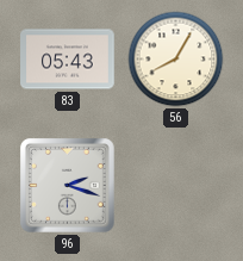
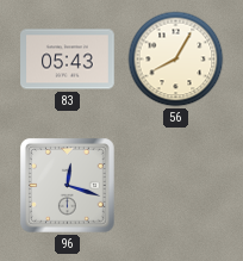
96: 2:18 -> 12:18 (68, 186)
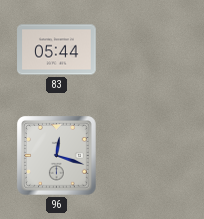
83: 05:43 -> 05:44 (57, 50)
56: 8:05 -> none (176, 60)
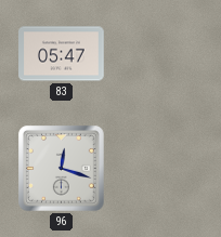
83: 05:44 -> 05:47 (62, 54)
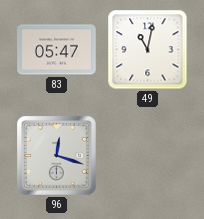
49: none -> 11:02 (148, 50)
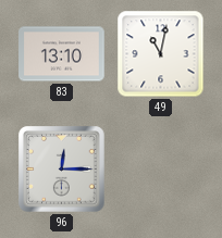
83: 05:47 -> 13:10 (62, 54)
96: 12:18 -> 12:15 (62, 170)
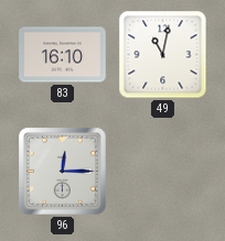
83: 13:10 -> 16:10 (63, 55)
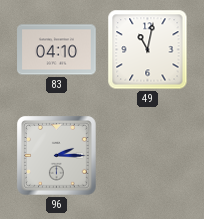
83: 16:10 -> 04:10 (57, 50)
96: 12:15 -> 2:15 (57, 156)
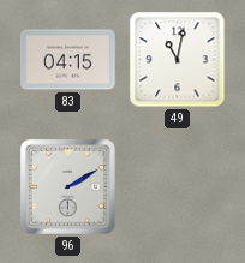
83: 04:10 -> 04:15 (68, 60)
96: 2:15 -> 2:10 (68, 187)
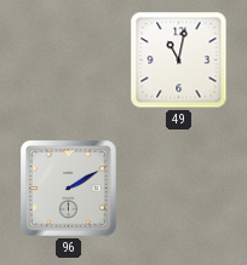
83: 04:15 -> none (68, 60)
